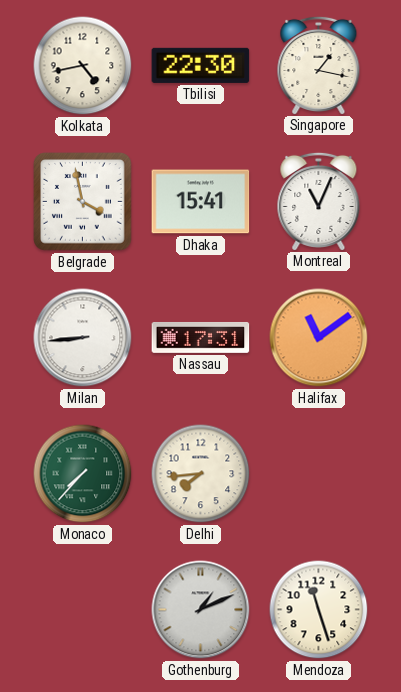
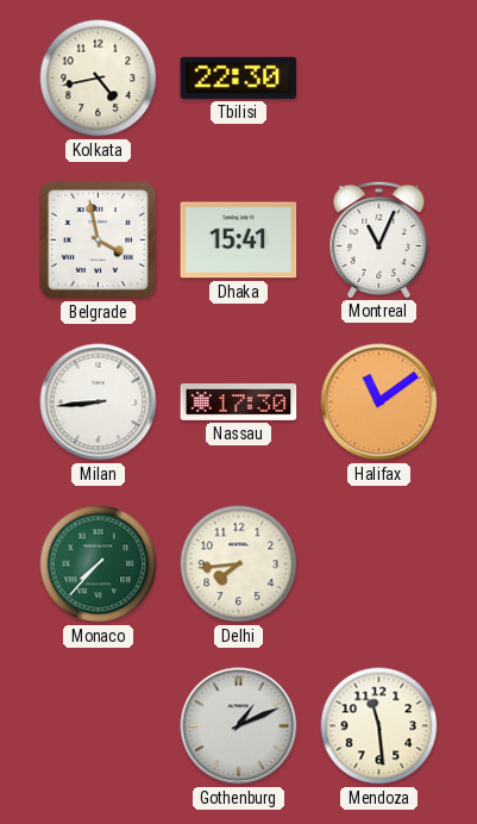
Singapore: 1:17 -> none (319, 65)
Nassau: 17:31 -> 17:30 (239, 401)
Mendoza: 11:27 -> 11:29 (379, 726)
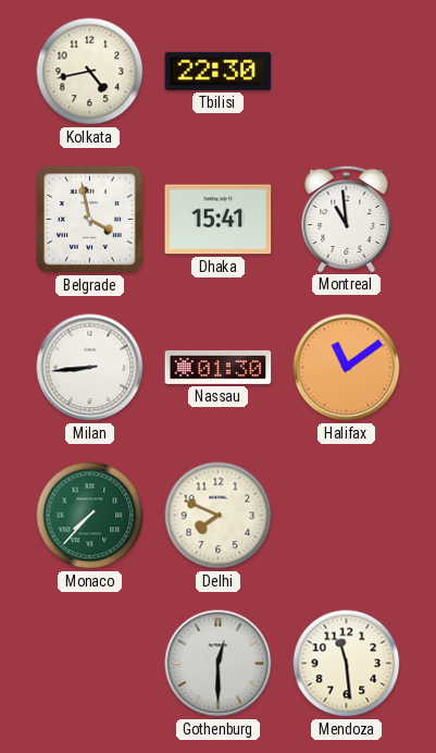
Montreal: 11:04 -> 10:59 (347, 219)
Nassau: 17:30 -> 01:30 (219, 367)
Delhi: 7:44 -> 7:49 (219, 516)
Gothenburg: 1:11 -> 12:30 (219, 664)
